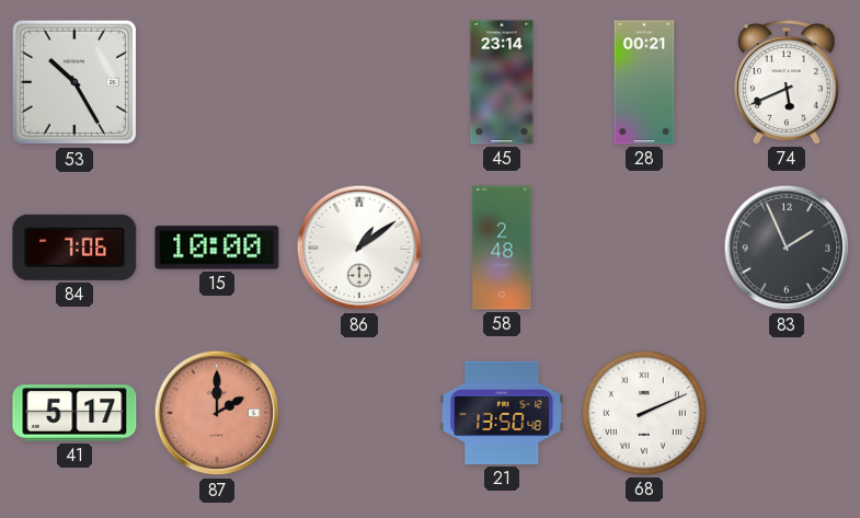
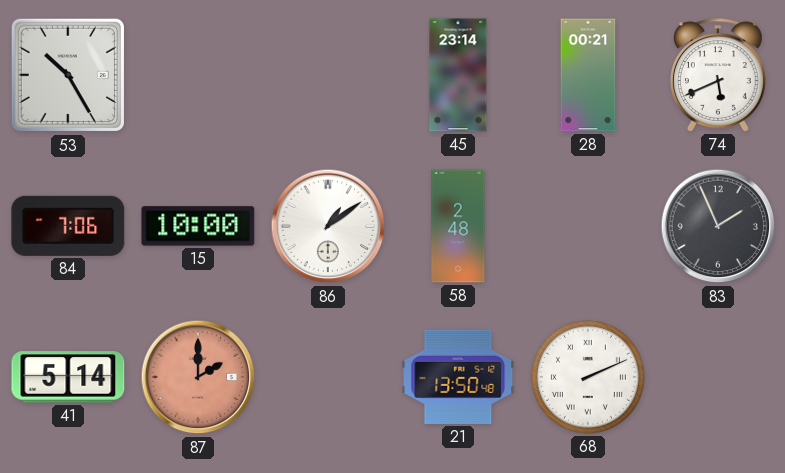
41: 5:17 -> 5:14 (68, 377)
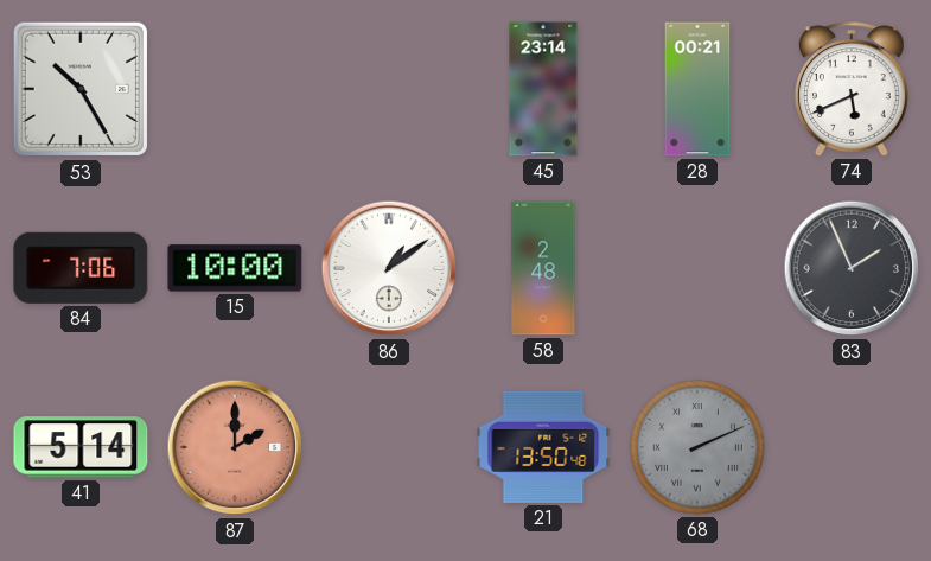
68 dial: white -> grey (697, 447)
